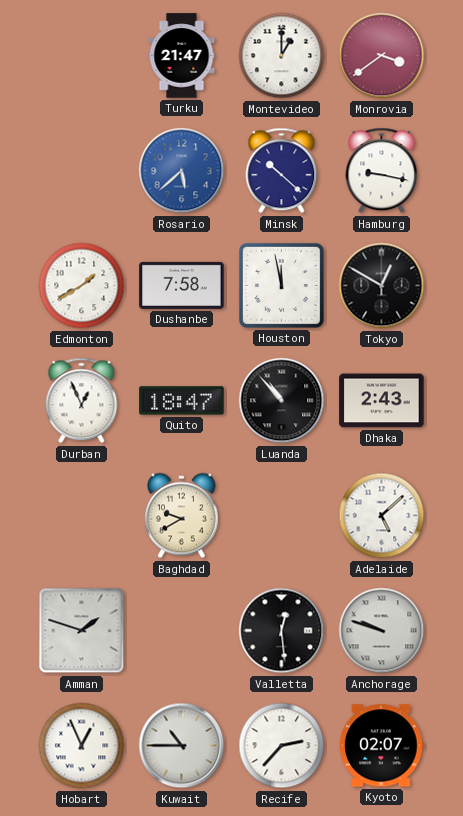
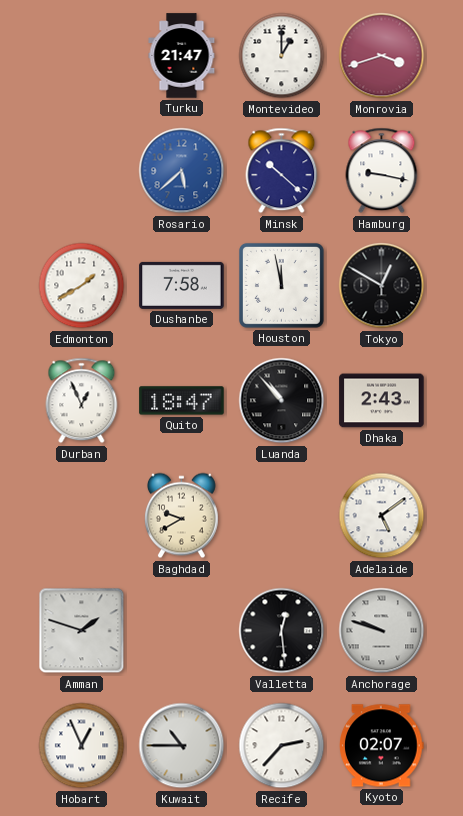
Monrovia: 3:39 -> 3:42 (382, 56)
Adelaide: 5:08 -> 5:09 (382, 516)
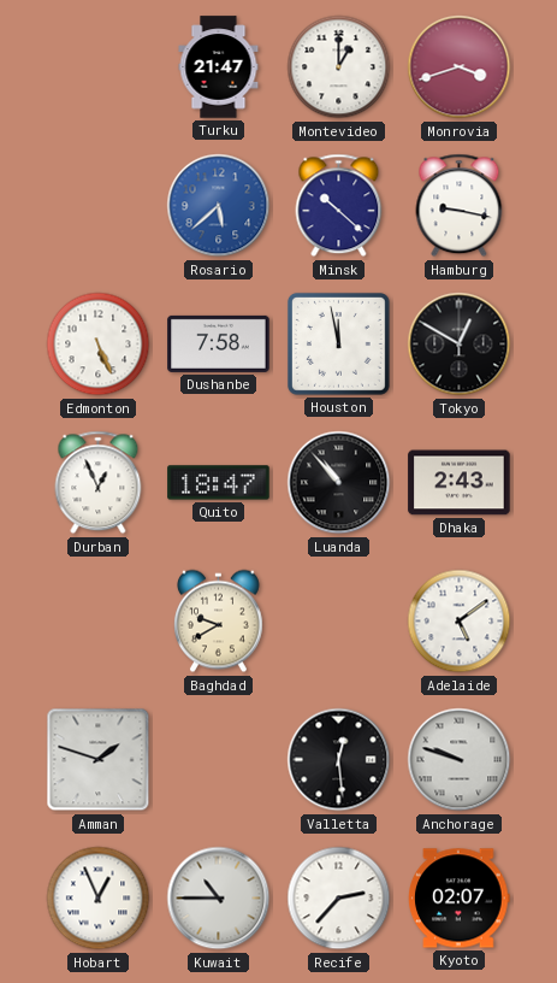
Edmonton: 1:40 -> 5:26 (99, 345)
